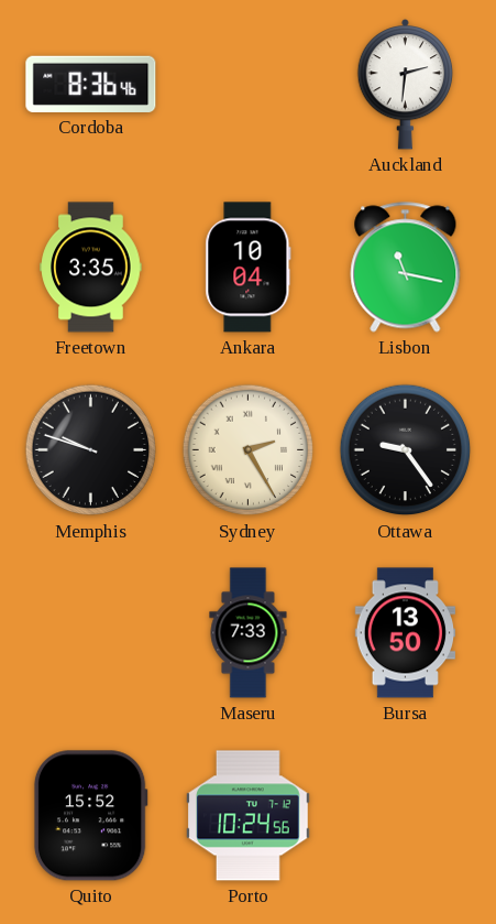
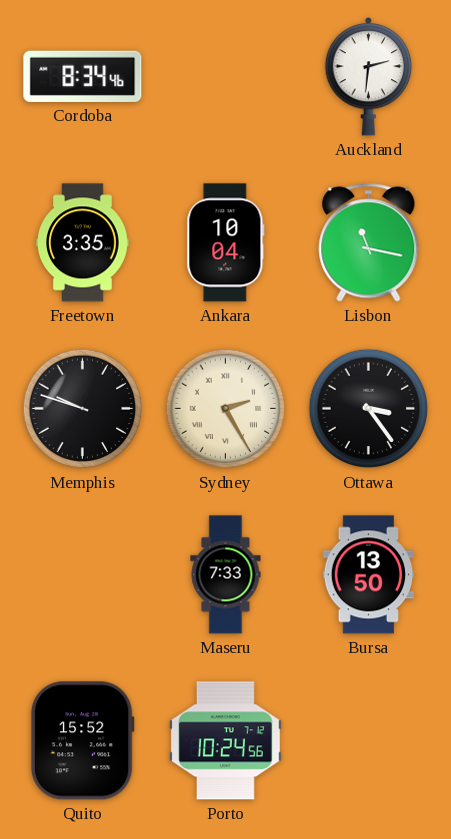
Cordoba: 8:36 -> 8:34 (83, 76)
Ottawa: 9:24 -> 3:24 (369, 409)
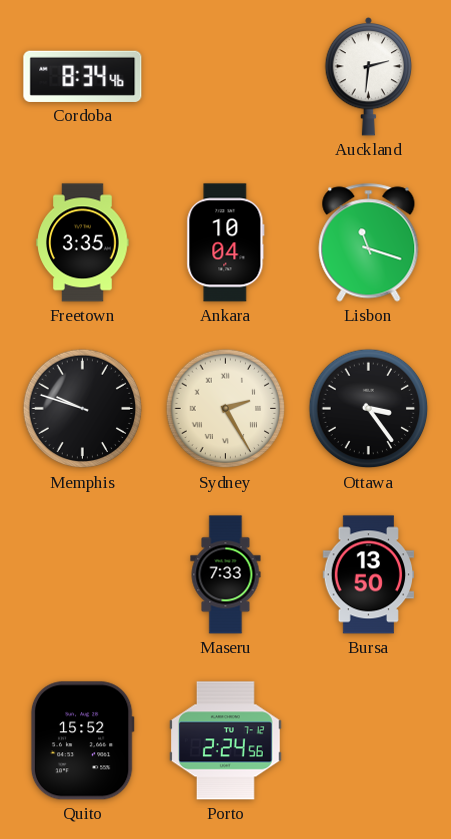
Lisbon: 11:17 -> 11:18 (369, 243)
Porto: 10:24 -> 2:24 (226, 741)
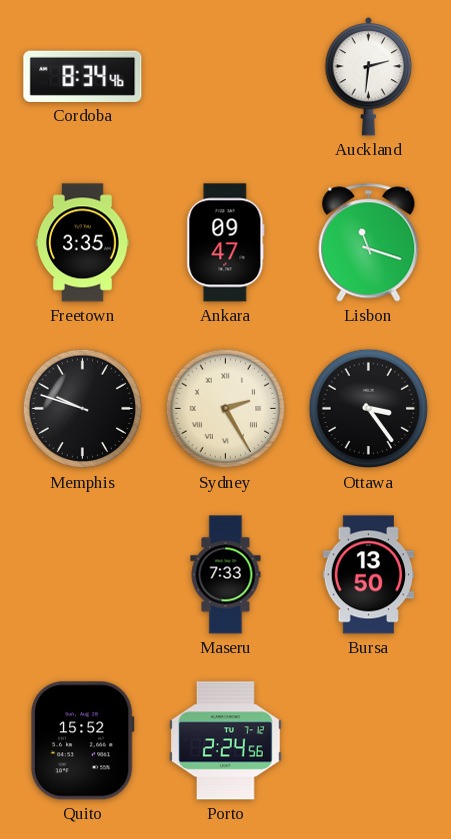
Ankara: 10:04 -> 09:47 (226, 243)
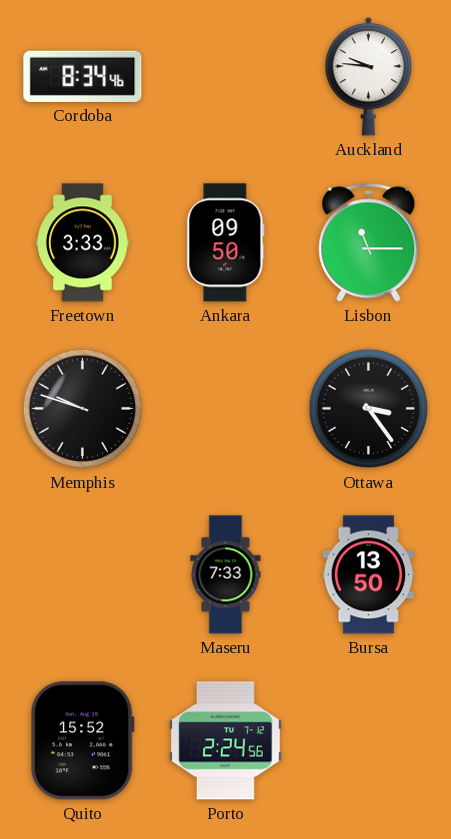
Auckland: 2:31 -> 9:46 (369, 76)
Freetown: 3:35 -> 3:33 (83, 243)
Ankara: 09:47 -> 09:50 (226, 243)
Lisbon: 11:18 -> 11:15 (369, 243)
Sydney: 2:25 -> none (226, 409)
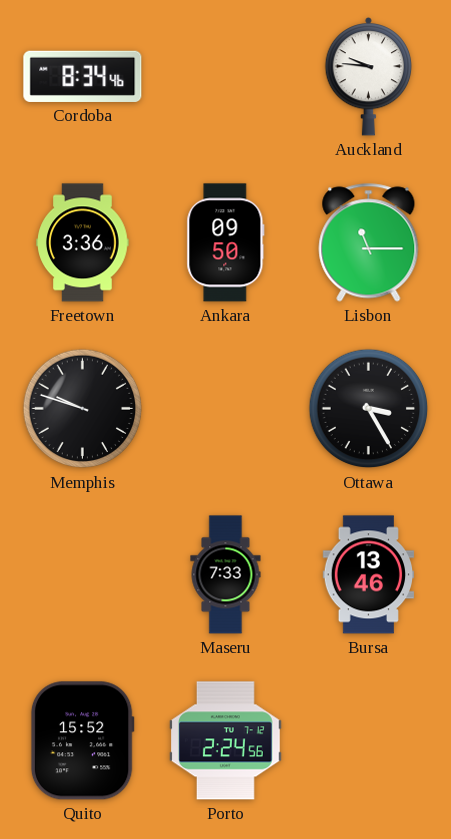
Freetown: 3:33 -> 3:36 (83, 243)
Ottawa: 3:24 -> 3:25 (369, 409)
Bursa: 13:50 -> 13:46 (369, 575)
